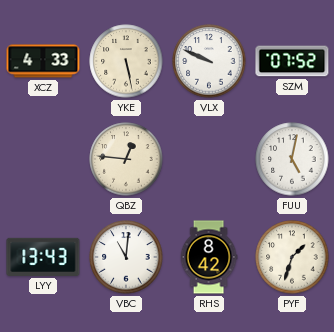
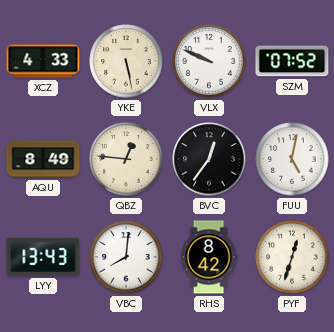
AQU: none -> 8:49 (43, 159)
BVC: none -> 12:36 (209, 159)
VBC: 11:01 -> 8:01 (126, 257)
PYF: 1:33 -> 12:33 (292, 257)
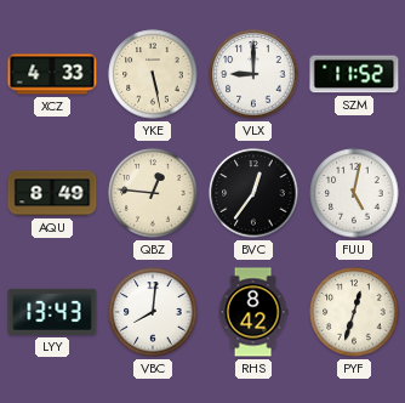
VLX: 9:49 -> 9:00 (253, 74)
SZM: 07:52 -> 11:52 (354, 74)
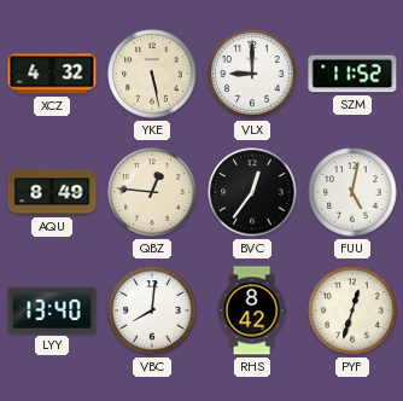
XCZ: 4:33 -> 4:32 (52, 74)
LYY: 13:43 -> 13:40 (52, 310)
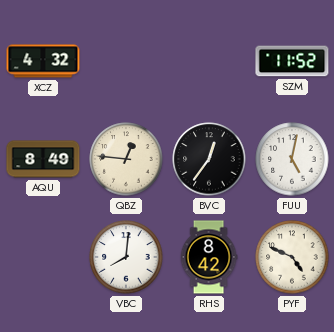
YKE: 5:28 -> none (152, 74)
VLX: 9:00 -> none (252, 74)
LYY: 13:40 -> none (52, 310)
PYF: 12:33 -> 4:49 (292, 257)
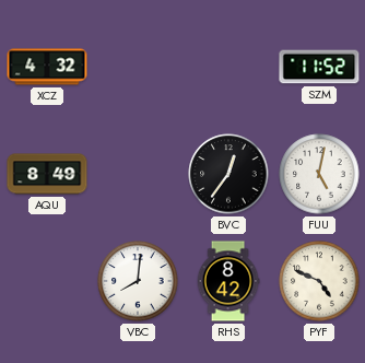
QBZ: 12:46 -> none (126, 159)
